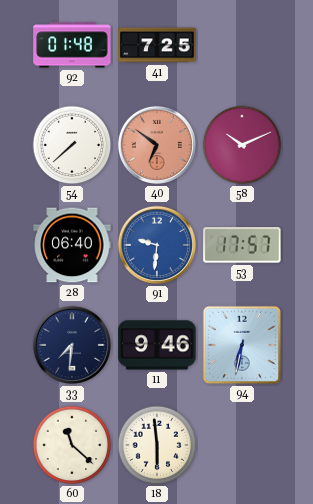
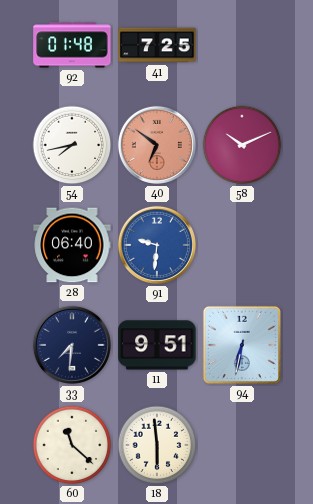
54: 7:38 -> 7:43 (72, 145)
53: 17:57 -> none (242, 245)
11: 9:46 -> 9:51 (157, 345)
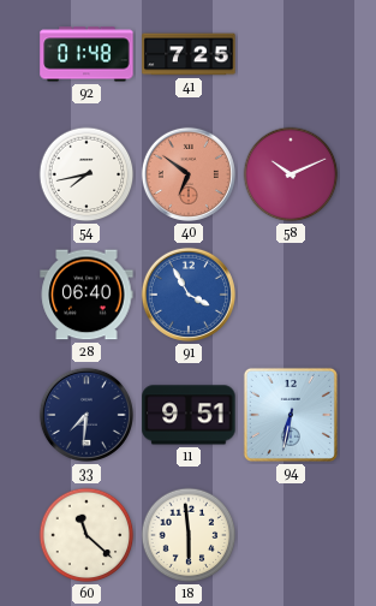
91: 9:31 -> 3:55 (189, 295)
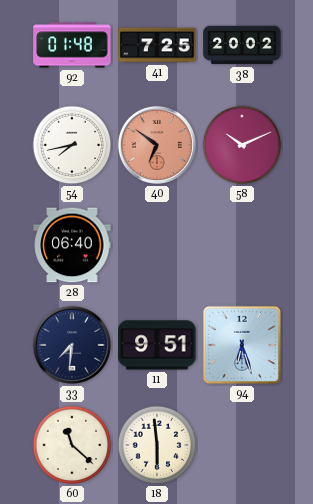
38: none -> 20:02 (242, 45)
91: 3:55 -> none (189, 295)
94: 6:32 -> 6:27 (242, 345)
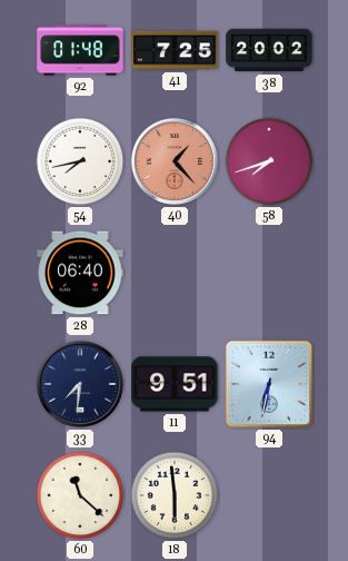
40: 6:51 -> 1:23 (175, 161)
58: 10:11 -> 7:42 (269, 161)
94: 6:27 -> 6:32 (269, 384)
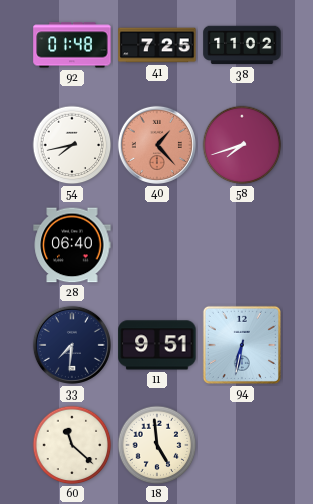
38: 20:02 -> 11:02 (242, 45)
18: 5:59 -> 4:59 (157, 445)
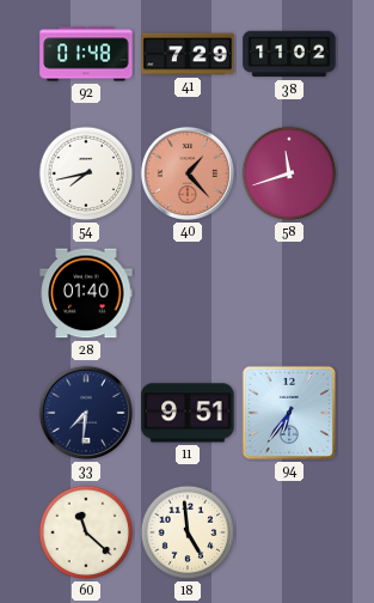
41: 7:25 -> 7:29 (188, 54)
58: 7:42 -> 11:42 (289, 173)
28: 06:40 -> 01:40 (86, 293)
94: 6:32 -> 6:36 (289, 413)
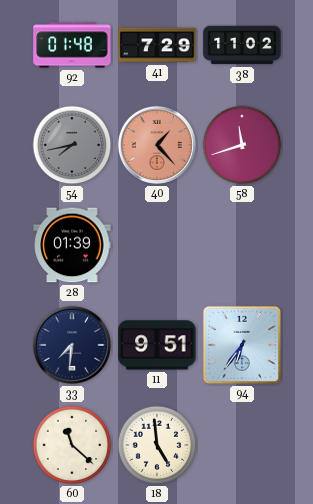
54 dial: white -> grey (72, 145)
28: 01:40 -> 01:39 (72, 245)
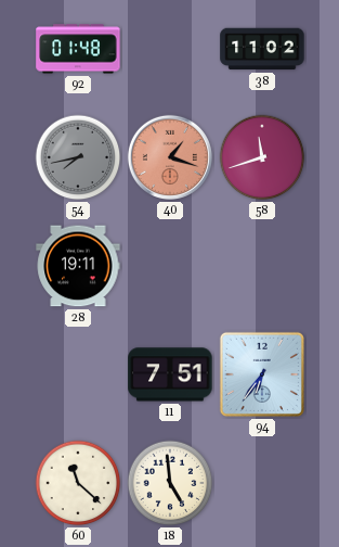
41: 7:29 -> none (157, 45)
40: 1:23 -> 1:18 (170, 157)
28: 01:39 -> 19:11 (78, 266)
33: 7:31 -> none (72, 345)
11: 9:51 -> 7:51 (170, 374)
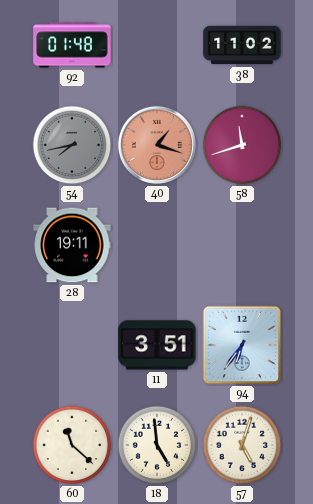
11: 7:51 -> 3:51 (157, 345)
57: none -> 5:03 (242, 445)
